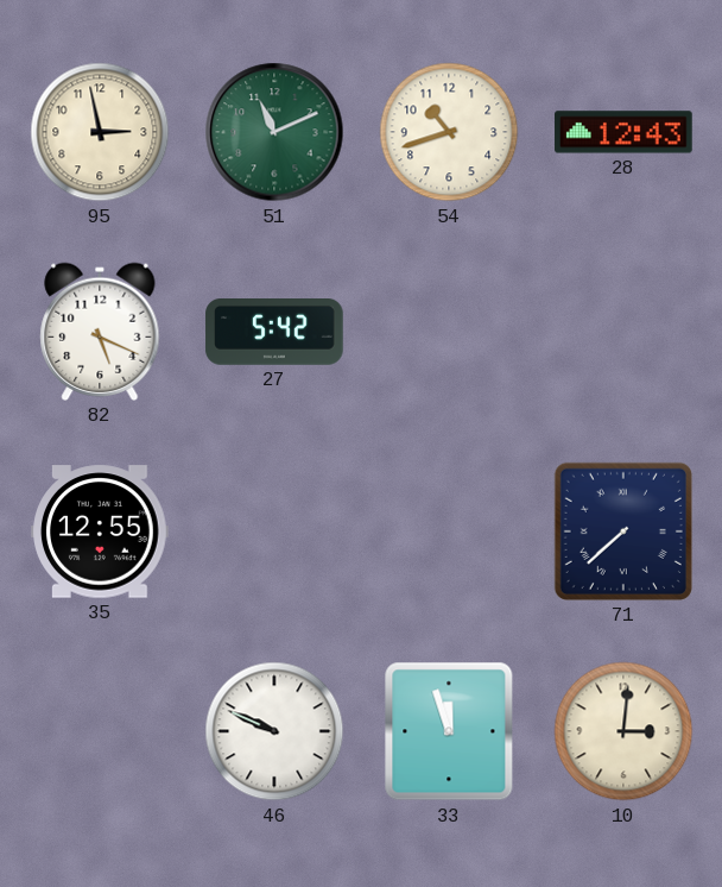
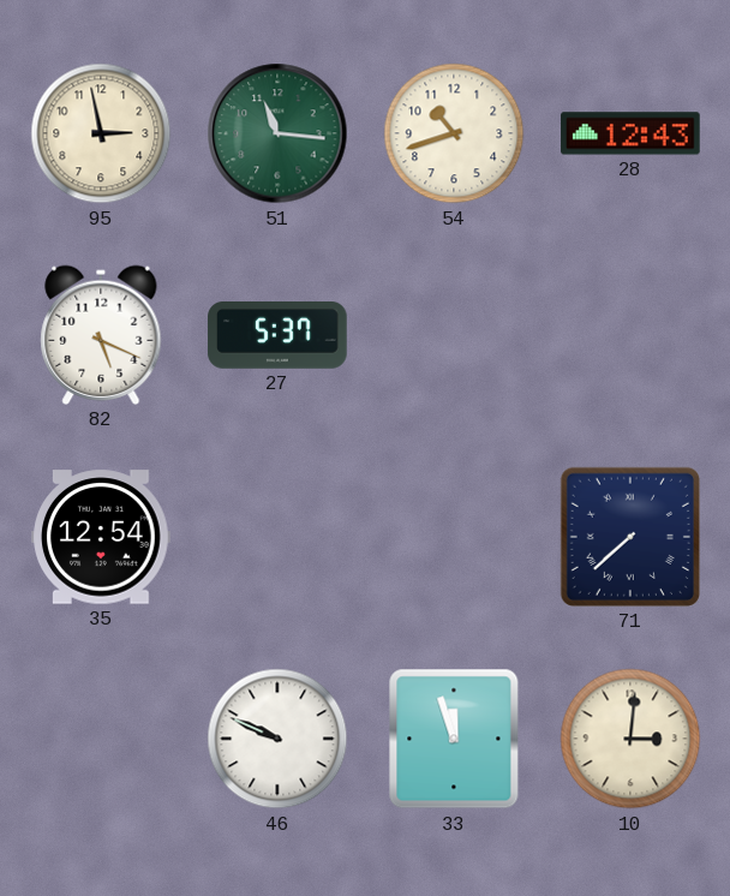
51: 11:11 -> 11:16 (277, 133)
27: 5:42 -> 5:37 (277, 336)
35: 12:55 -> 12:54 (101, 537)
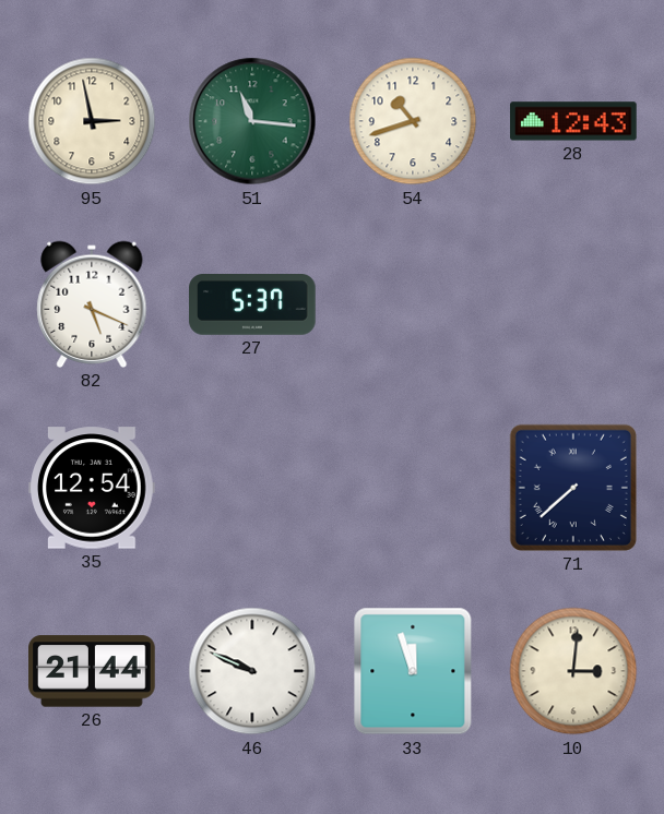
26: none -> 21:44 (92, 671)
